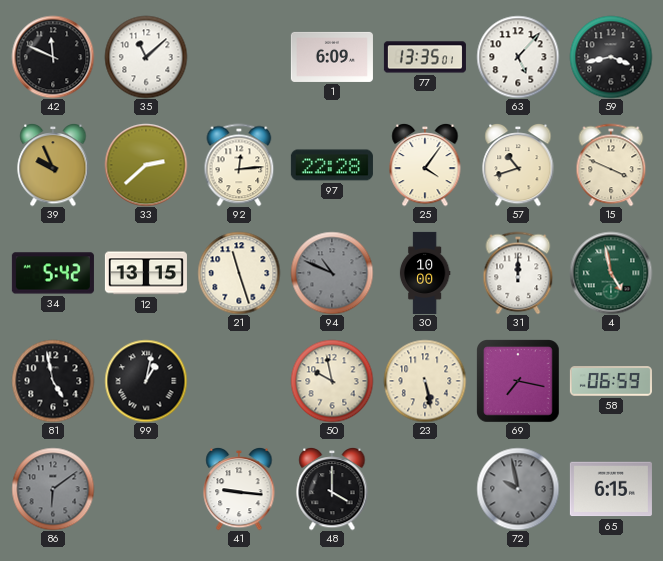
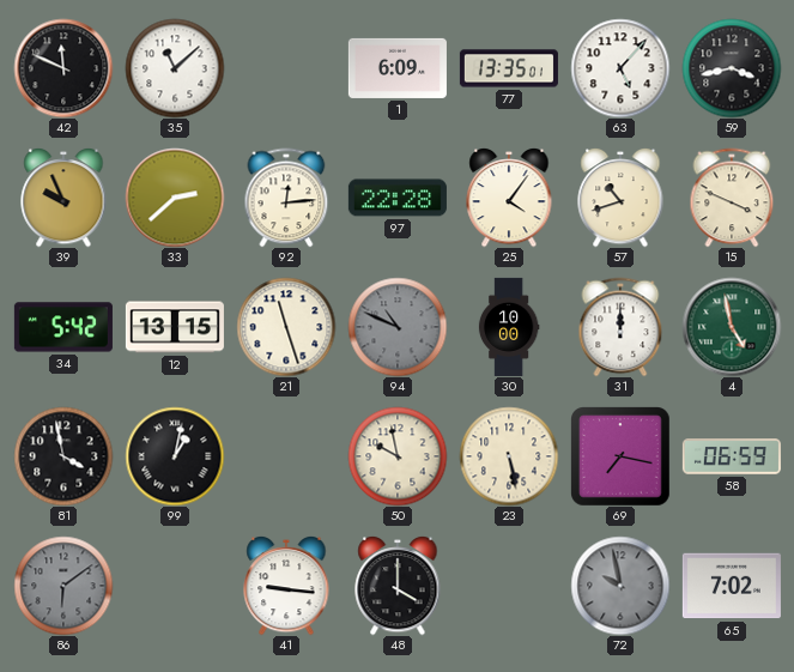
81: 4:58 -> 3:58 (63, 456)
65: 6:15 -> 7:02 (732, 586)
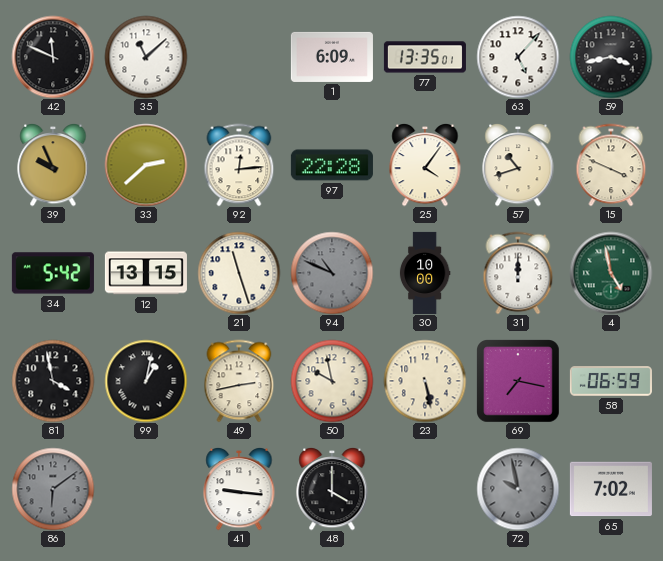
49: none -> 2:43 (239, 381)
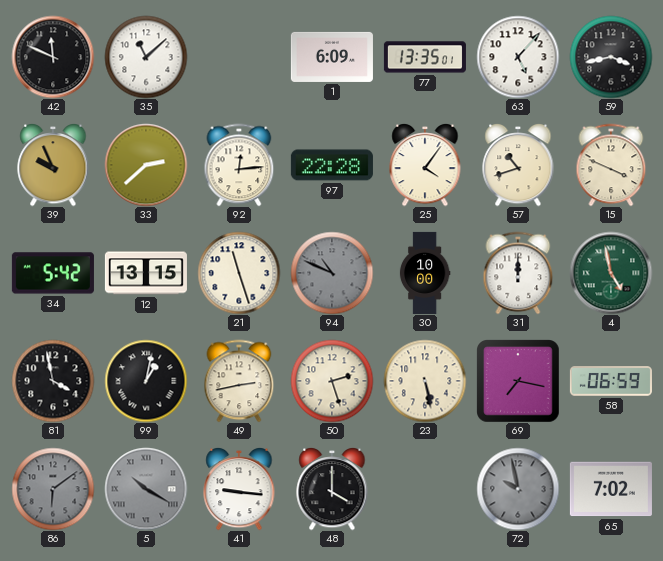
50: 9:58 -> 2:27 (332, 381)
5: none -> 10:20 (146, 489)
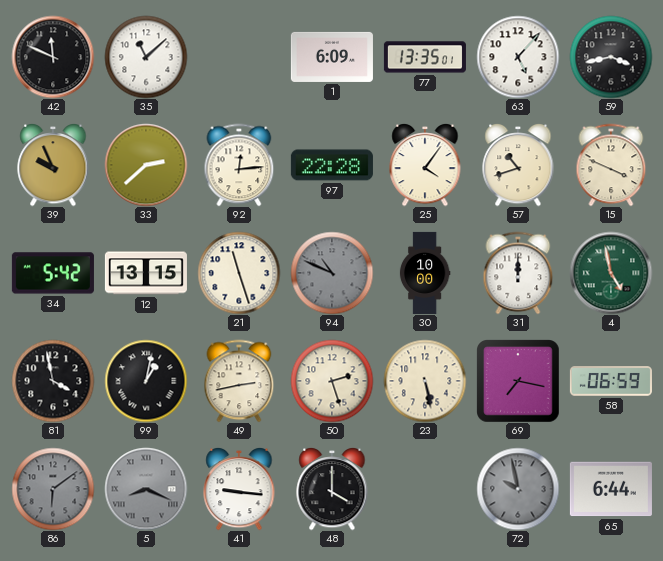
5: 10:20 -> 8:19 (146, 489)
65: 7:02 -> 6:44 (611, 489)
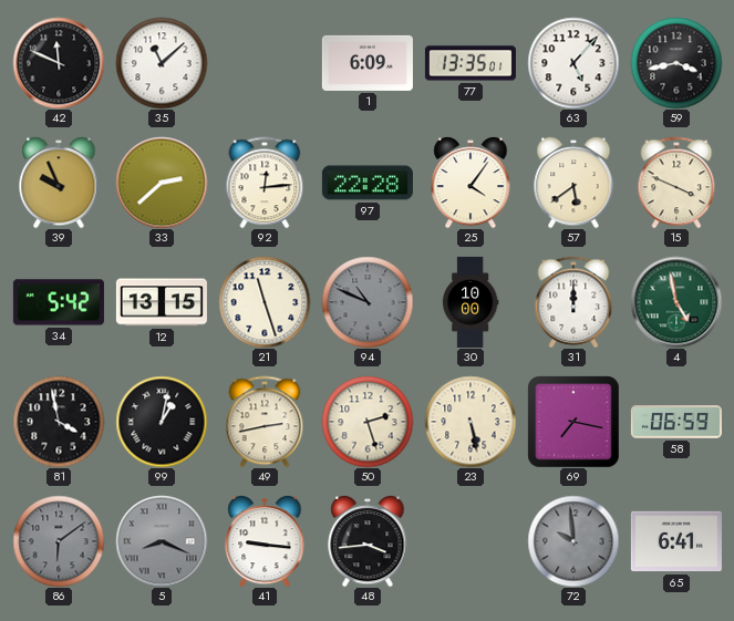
57: 10:42 -> 5:39 (573, 183)
48: 4:00 -> 3:44 (368, 541)
72: 9:58 -> 9:59 (573, 541)
65: 6:44 -> 6:41 (676, 541)
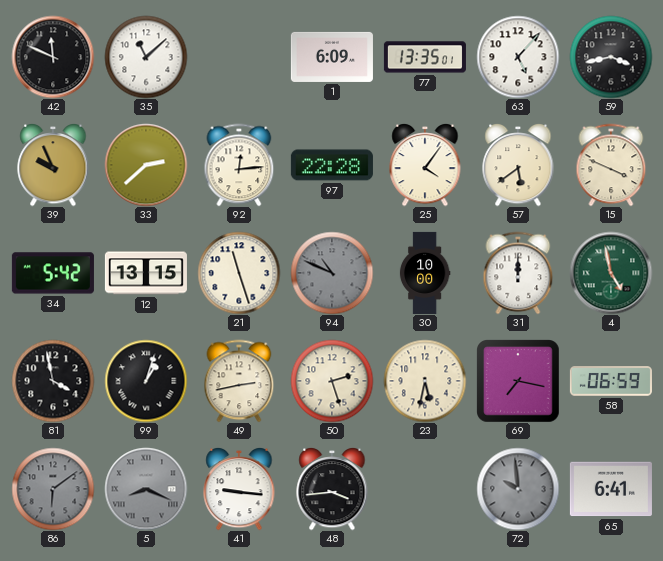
99: 1:02 -> 1:03 (146, 381)
23: 5:28 -> 5:32 (425, 381)
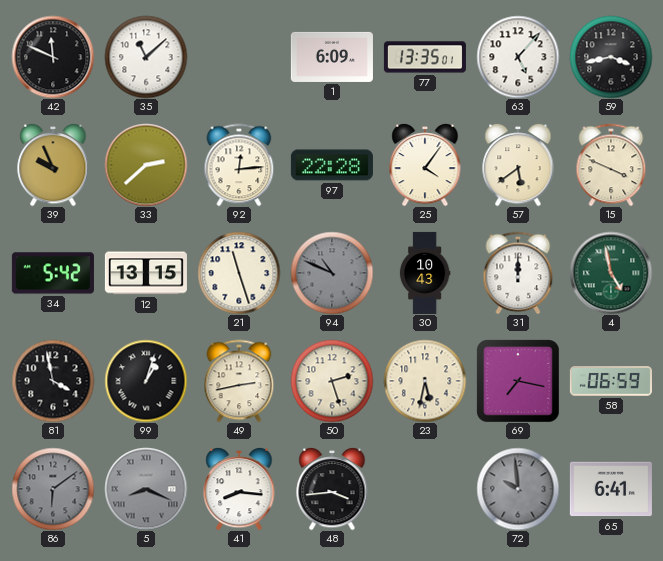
30: 10:00 -> 10:43 (425, 273)
41: 9:16 -> 8:16 (239, 489)
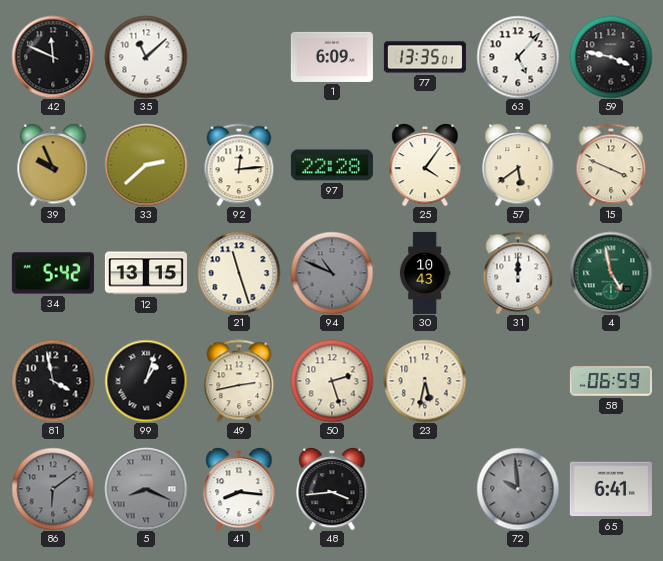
59: 3:43 -> 3:47 (611, 57)
69: 7:17 -> none (518, 381)
